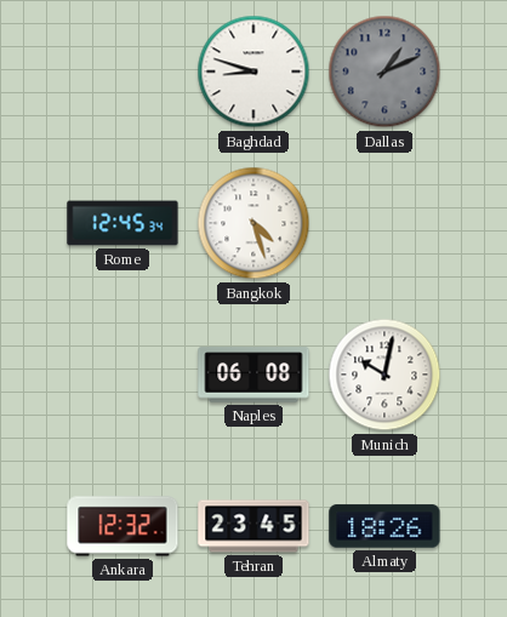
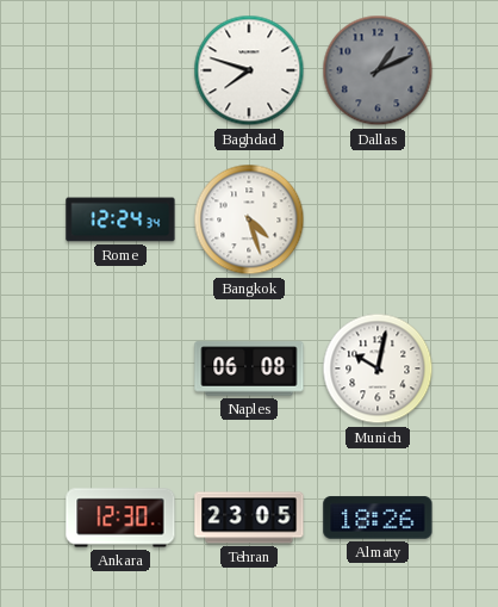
Baghdad: 8:48 -> 7:48 (249, 70)
Rome: 12:45 -> 12:24 (120, 219)
Ankara: 12:32 -> 12:30 (120, 518)
Tehran: 23:45 -> 23:05 (249, 518)
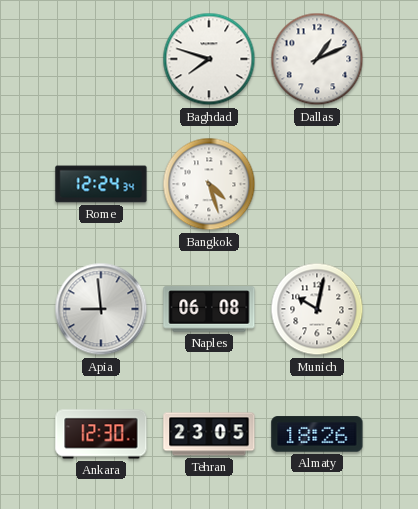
Dallas dial: grey -> white (317, 59)
Apia: none -> 8:59 (101, 309)
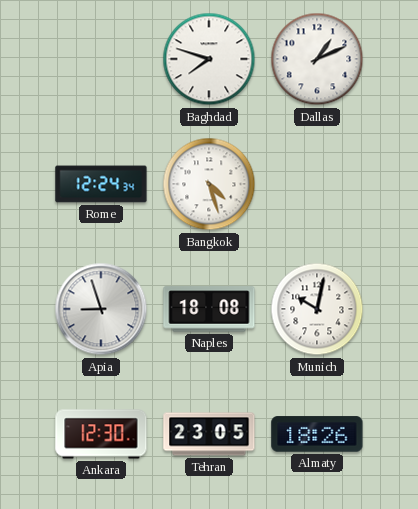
Apia: 8:59 -> 8:57 (101, 309)
Naples: 06:08 -> 18:08 (209, 309)
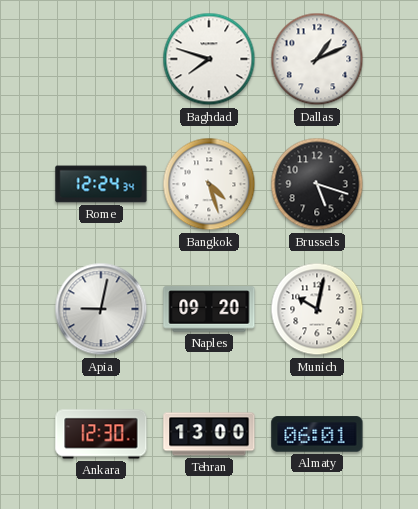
Brussels: none -> 5:18 (317, 184)
Apia: 8:57 -> 9:02 (101, 309)
Naples: 18:08 -> 09:20 (209, 309)
Tehran: 23:05 -> 13:00 (209, 434)
Almaty: 18:26 -> 06:01 (317, 434)
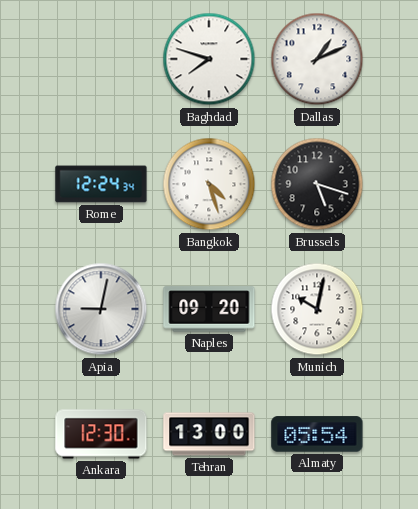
Almaty: 06:01 -> 05:54 (317, 434)
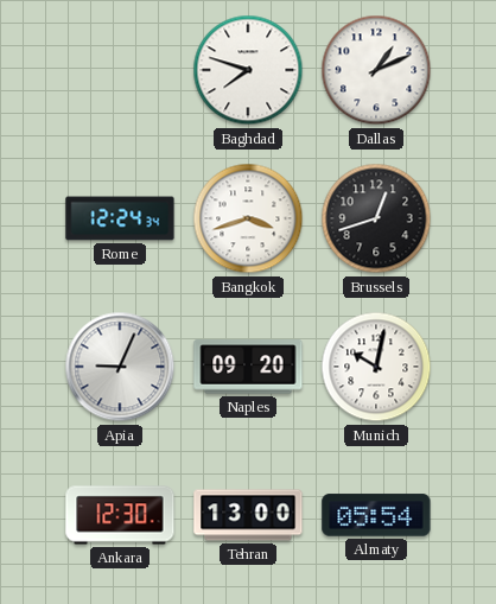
Bangkok: 4:27 -> 3:42 (248, 218)
Brussels: 5:18 -> 12:42 (376, 218)
Apia: 9:02 -> 9:04 (120, 367)
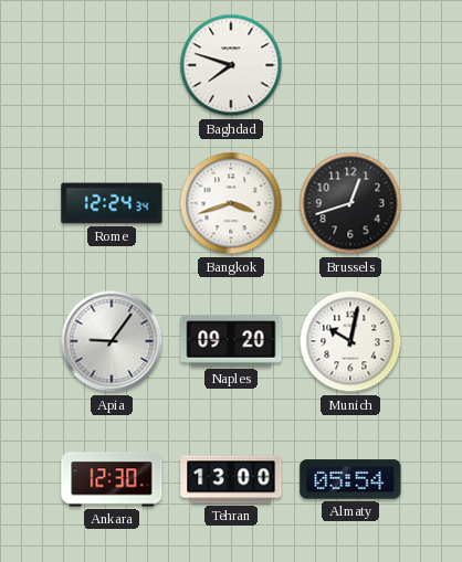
Dallas: 1:11 -> none (376, 70)
Apia: 9:04 -> 9:06 (112, 341)
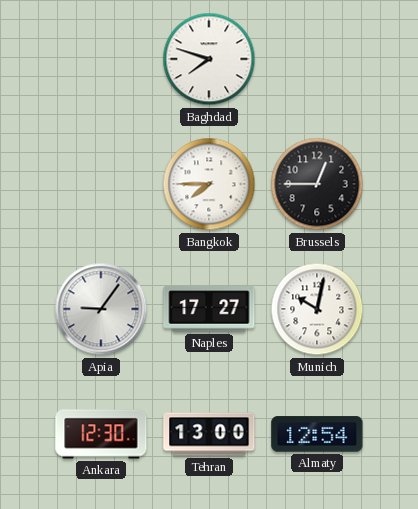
Rome: 12:24 -> none (112, 203)
Bangkok: 3:42 -> 7:45 (209, 184)
Brussels: 12:42 -> 12:45 (317, 184)
Naples: 09:20 -> 17:27 (209, 309)
Almaty: 05:54 -> 12:54 (317, 434)
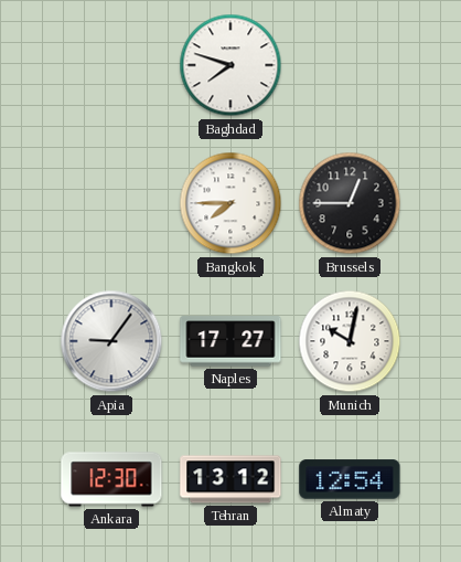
Tehran: 13:00 -> 13:12 (230, 479)
